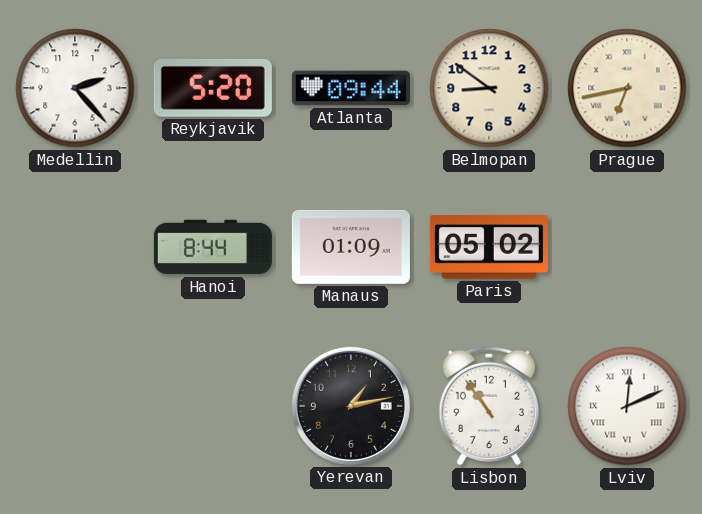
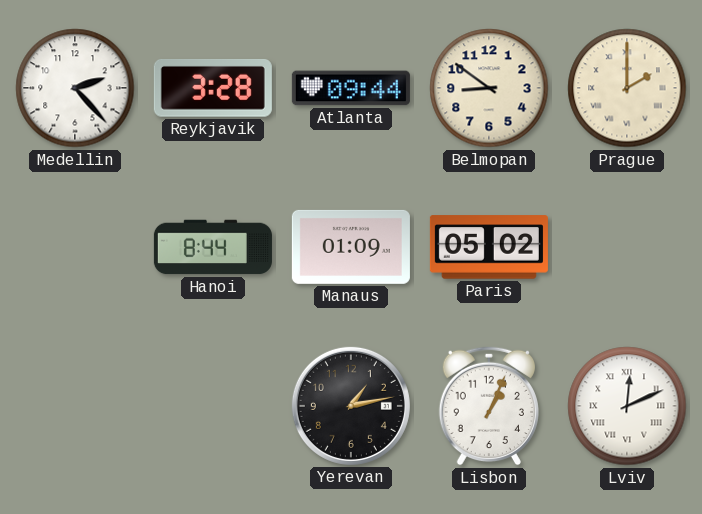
Reykjavik: 5:20 -> 3:28 (213, 89)
Prague: 6:43 -> 2:00 (627, 88)
Lisbon: 10:54 -> 1:04 (489, 406)
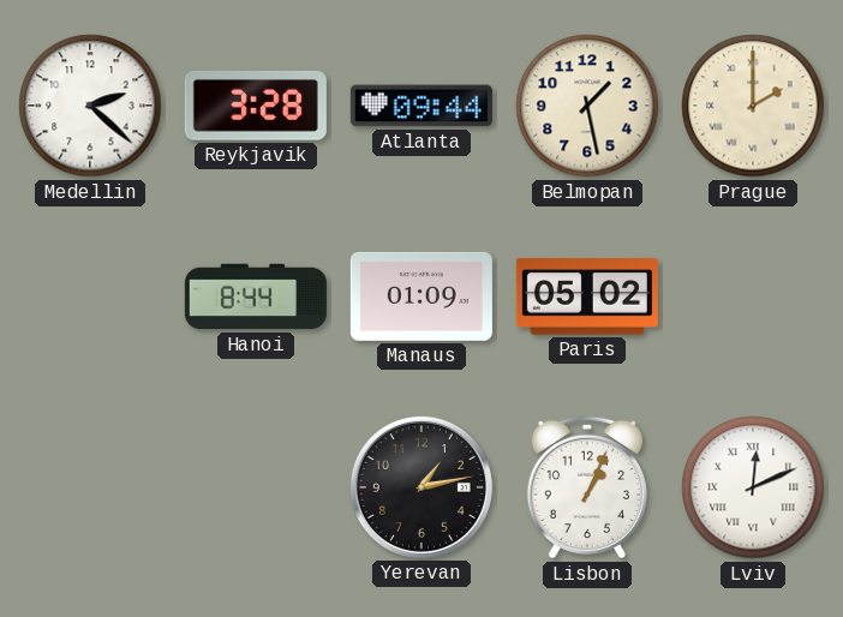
Medellin: 2:23 -> 2:22 (90, 106)
Belmopan: 8:51 -> 1:28 (587, 106)
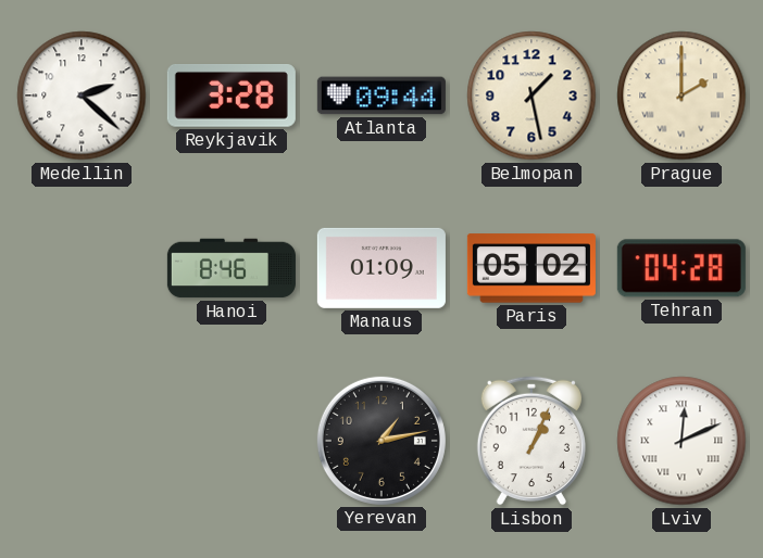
Hanoi: 8:44 -> 8:46 (232, 268)
Tehran: none -> 04:28 (681, 268)
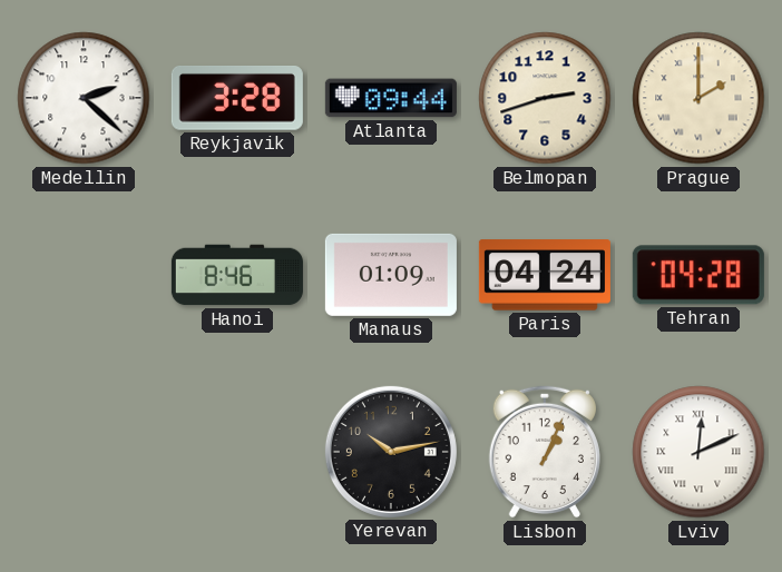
Belmopan: 1:28 -> 2:42 (545, 98)
Paris: 05:02 -> 04:24 (545, 275)
Yerevan: 1:13 -> 10:13 (391, 452)
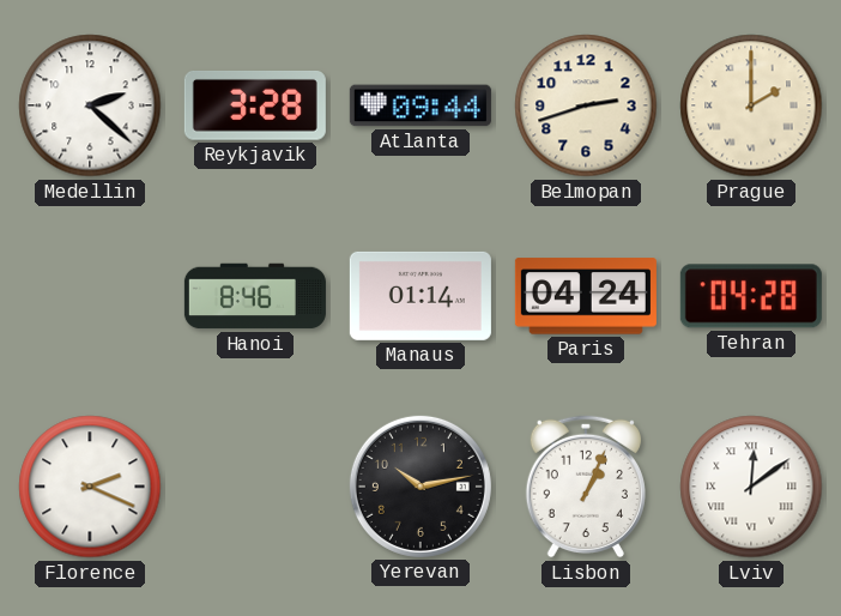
Manaus: 01:09 -> 01:14 (421, 296)
Florence: none -> 2:19 (90, 487)
Lviv: 12:11 -> 12:09 (751, 487)
